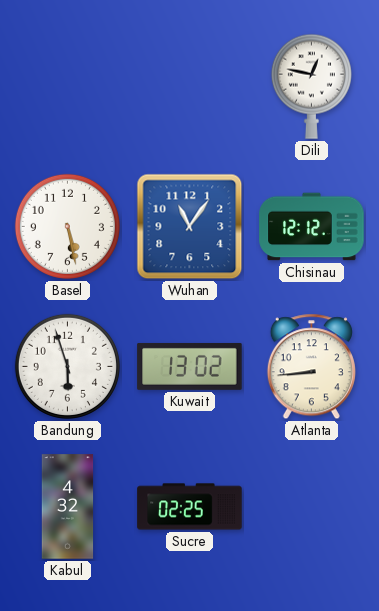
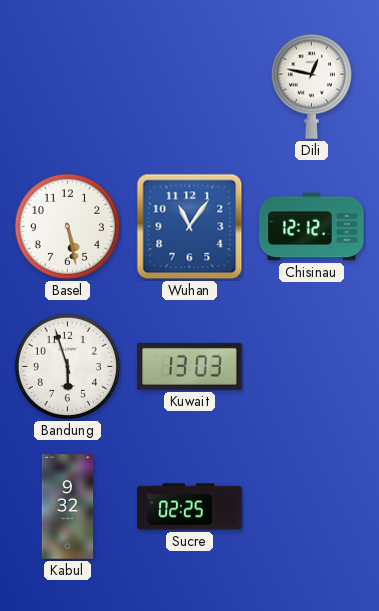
Kuwait: 13:02 -> 13:03 (190, 366)
Atlanta: 8:44 -> none (311, 367)
Kabul: 4:32 -> 9:32 (68, 507)
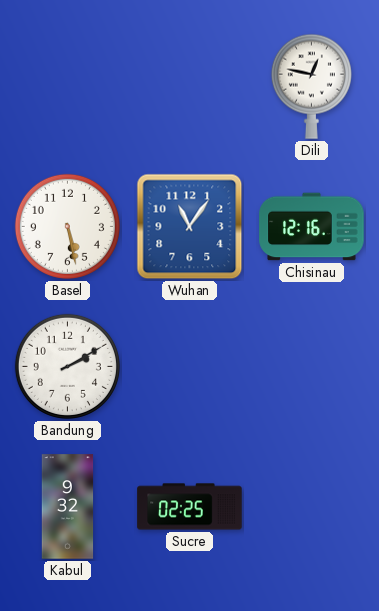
Chisinau: 12:12 -> 12:16 (312, 227)
Bandung: 5:57 -> 2:10 (67, 366)
Kuwait: 13:03 -> none (190, 366)
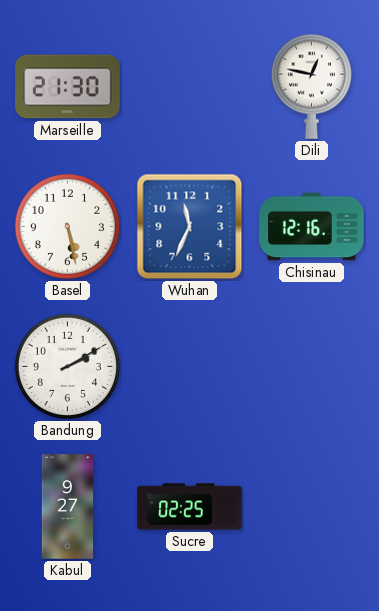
Marseille: none -> 21:30 (68, 87)
Wuhan: 11:06 -> 11:34 (190, 227)
Kabul: 9:32 -> 9:27 (68, 507)
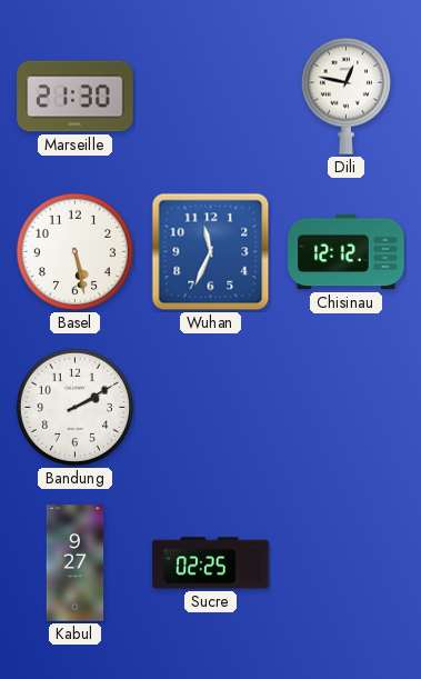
Chisinau: 12:16 -> 12:12 (347, 252)
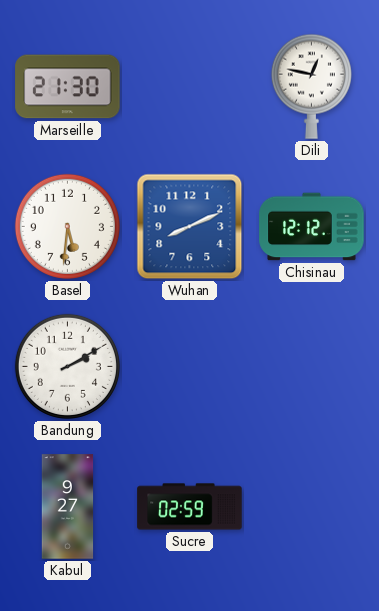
Basel: 5:28 -> 5:31 (67, 226)
Wuhan: 11:34 -> 8:11 (190, 227)
Sucre: 02:25 -> 02:59 (190, 507)
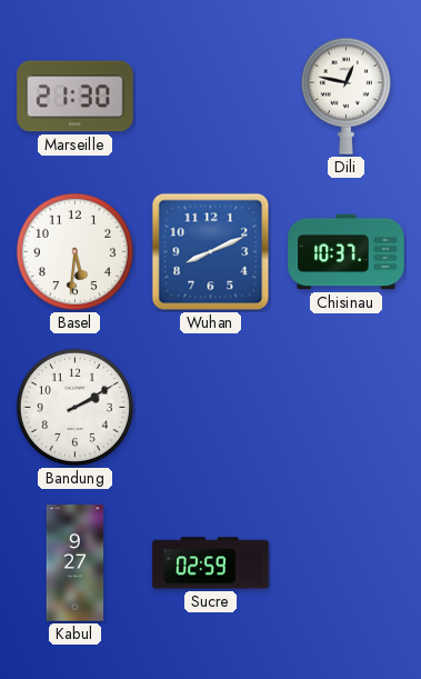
Chisinau: 12:12 -> 10:37 (347, 252)
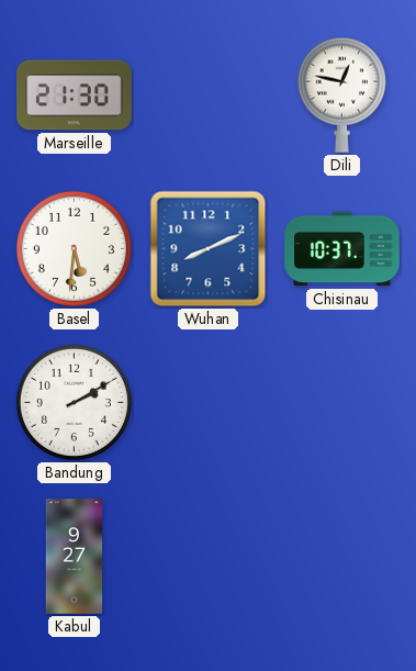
Sucre: 02:59 -> none (211, 563)
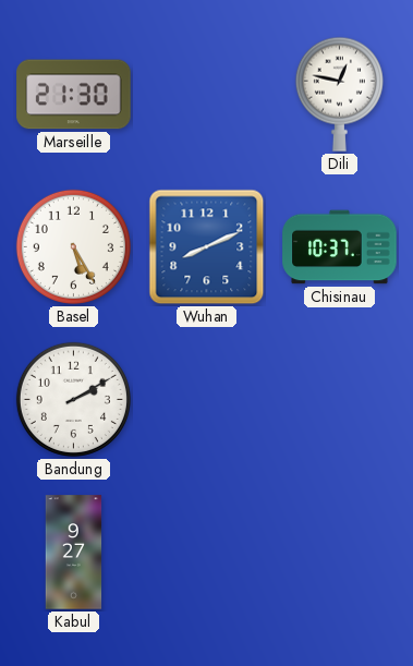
Basel: 5:31 -> 5:25 (73, 246)
